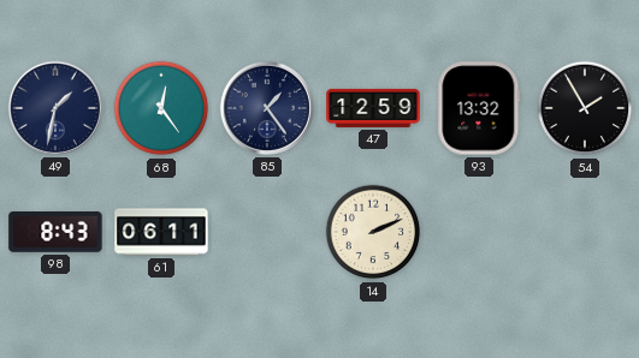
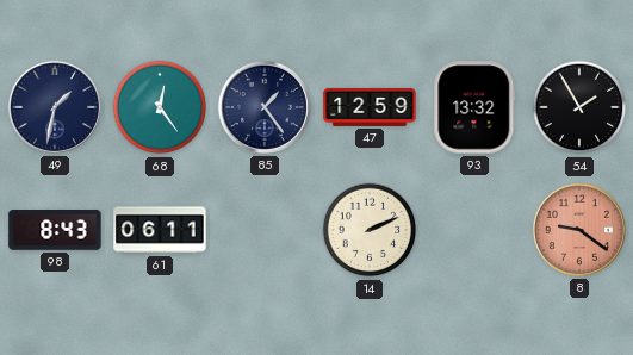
8: none -> 9:21 (579, 230)
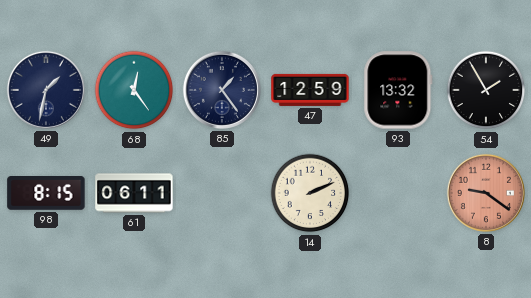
98: 8:43 -> 8:15 (46, 193)
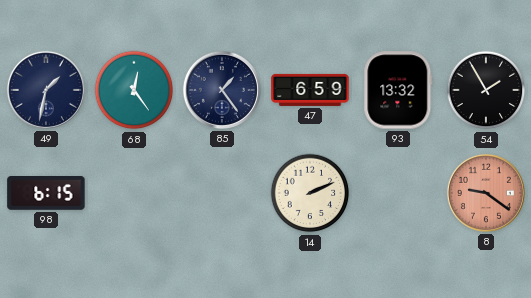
47: 12:59 -> 6:59 (310, 90)
98: 8:15 -> 6:15 (46, 193)
61: 06:11 -> none (134, 193)
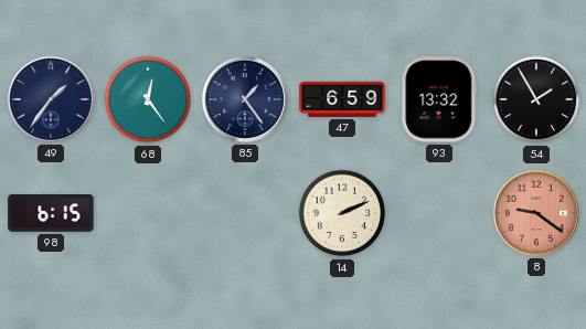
49: 1:32 -> 1:36 (51, 99)
